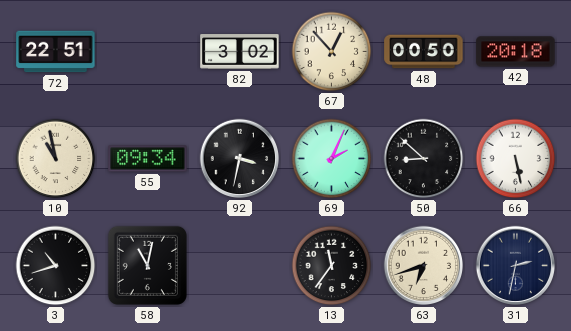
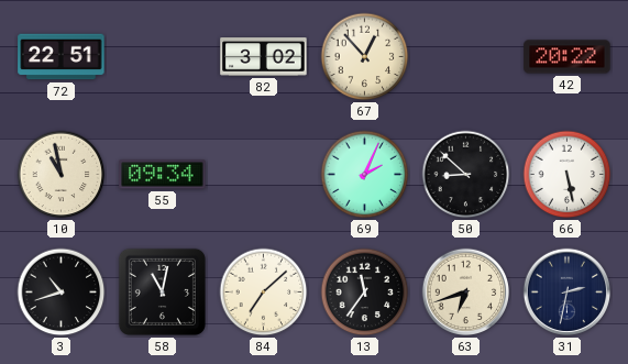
48: 00:50 -> none (424, 52)
42: 20:18 -> 20:22 (568, 57)
92: 3:32 -> none (240, 159)
84: none -> 7:08 (264, 293)
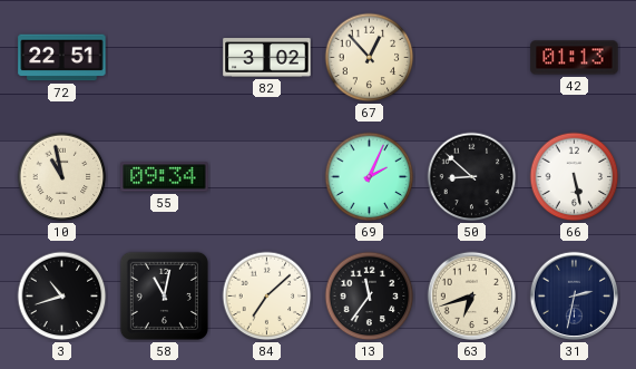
42: 20:22 -> 01:13 (575, 58)
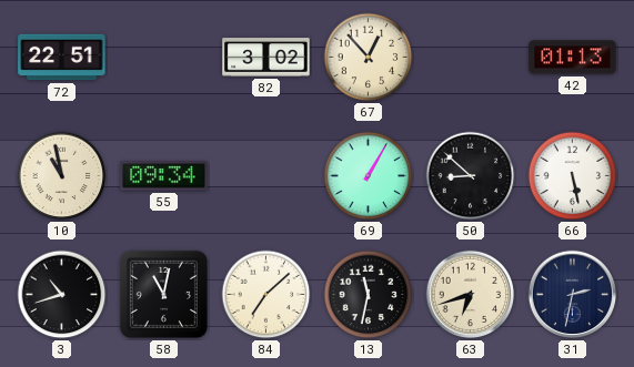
69: 2:04 -> 1:05 (369, 176)
13: 11:36 -> 11:32 (369, 295)
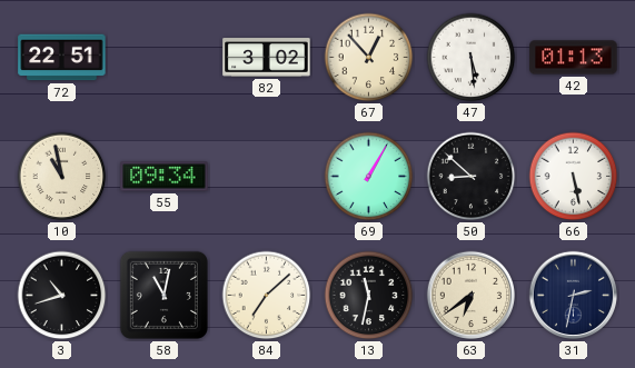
47: none -> 5:29 (472, 58)
63: 6:42 -> 6:39 (472, 296)
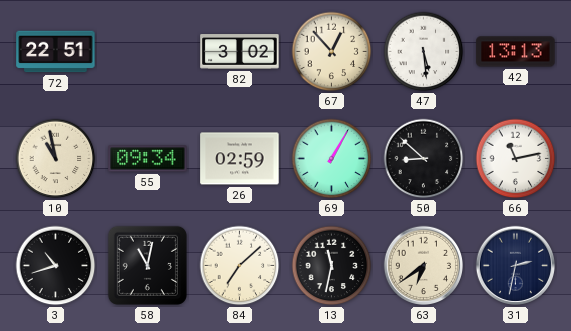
42: 01:13 -> 13:13 (516, 52)
26: none -> 02:59 (240, 159)
66: 5:28 -> 11:13 (516, 159)
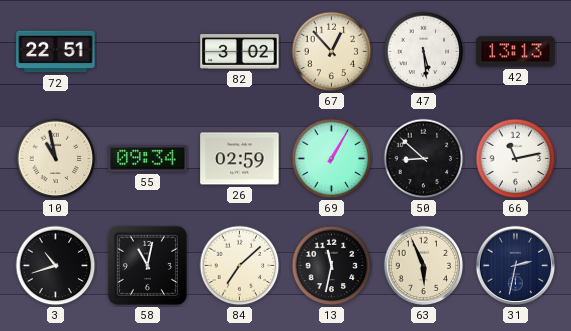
63: 6:39 -> 5:56 (424, 266)
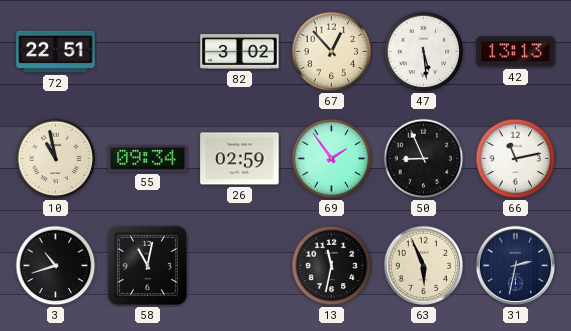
69: 1:05 -> 1:54 (332, 159)
50: 8:52 -> 8:56 (424, 159)
84: 7:08 -> none (240, 266)
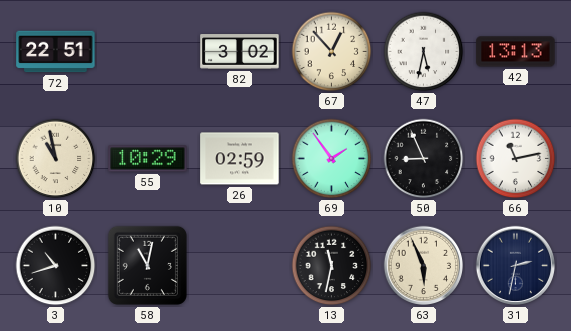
47: 5:29 -> 5:32 (424, 52)
55: 09:34 -> 10:29 (148, 159)
